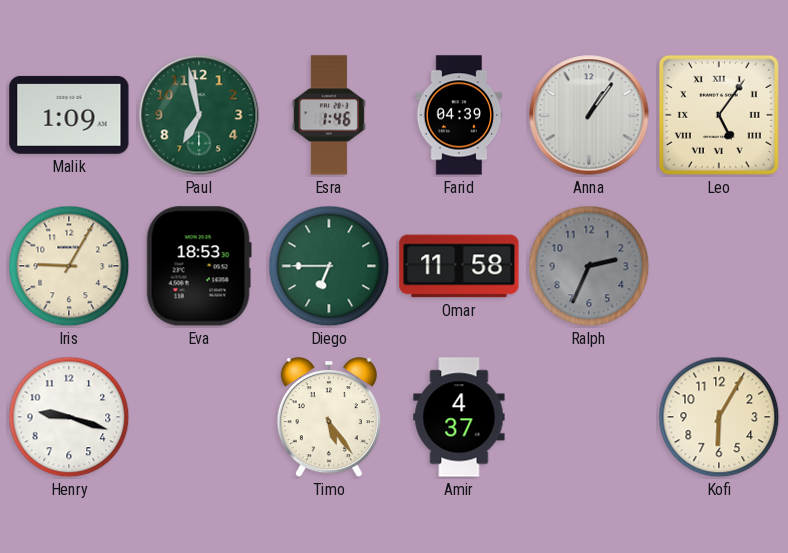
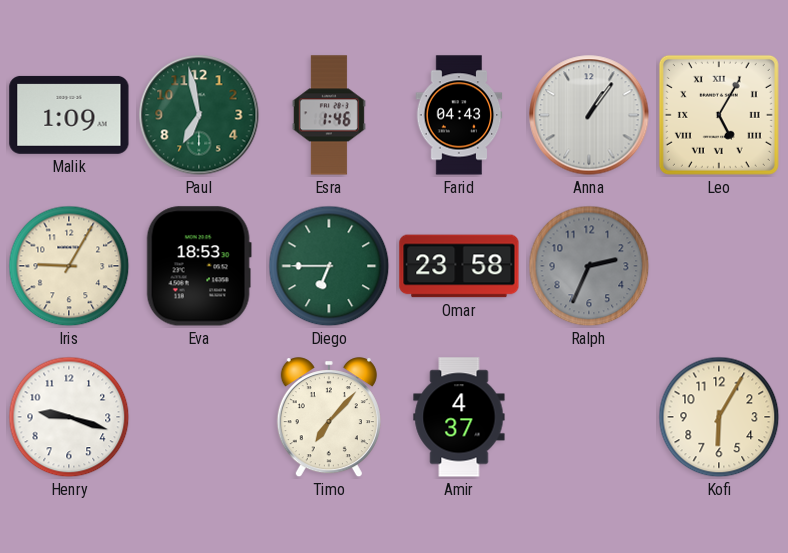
Farid: 04:39 -> 04:43 (459, 115)
Leo: 5:06 -> 5:05 (719, 115)
Omar: 11:58 -> 23:58 (459, 266)
Timo: 5:24 -> 7:07 (329, 418)
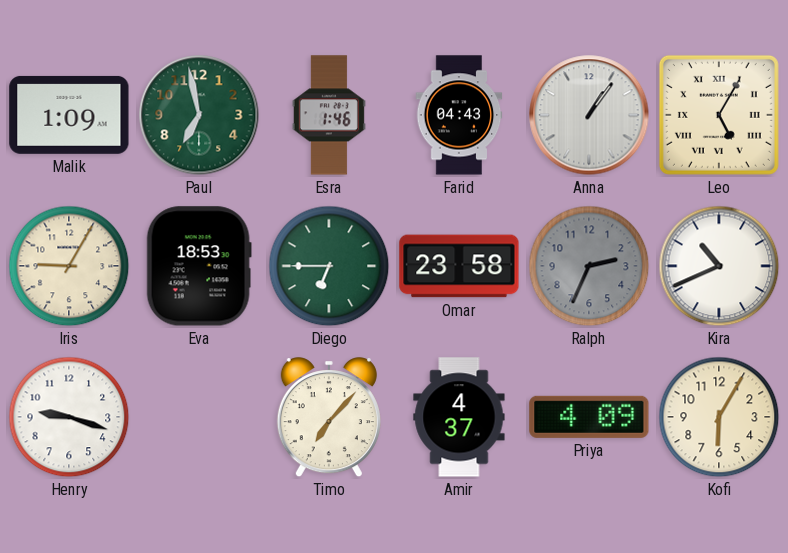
Kira: none -> 10:41 (719, 266)
Priya: none -> 4:09 (589, 417)
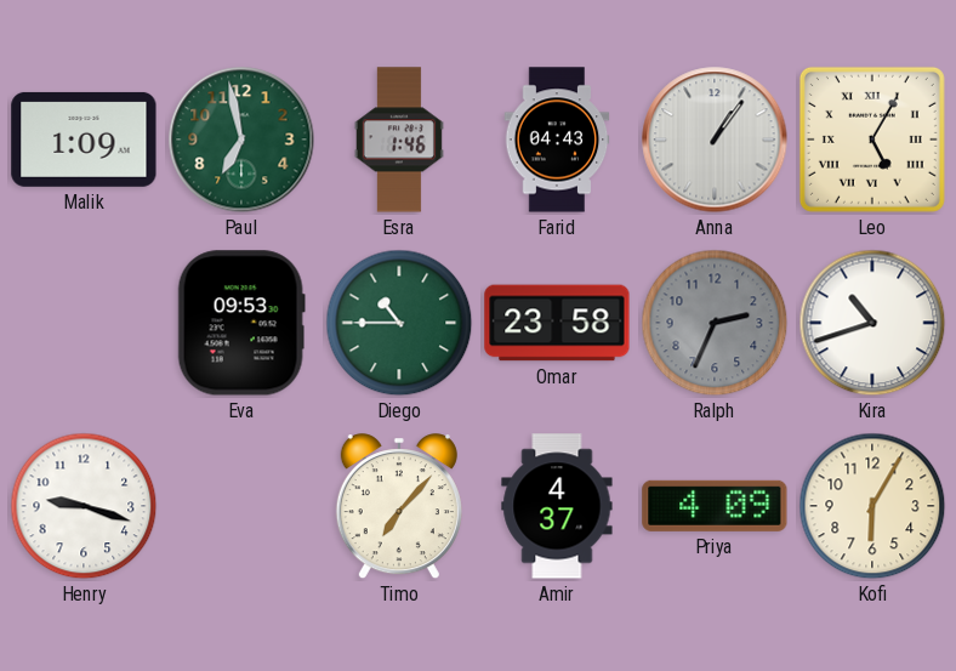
Iris: 9:05 -> none (69, 266)
Eva: 18:53 -> 09:53 (241, 323)
Diego: 6:45 -> 10:45 (399, 323)
Kira: 10:41 -> 10:42 (872, 323)
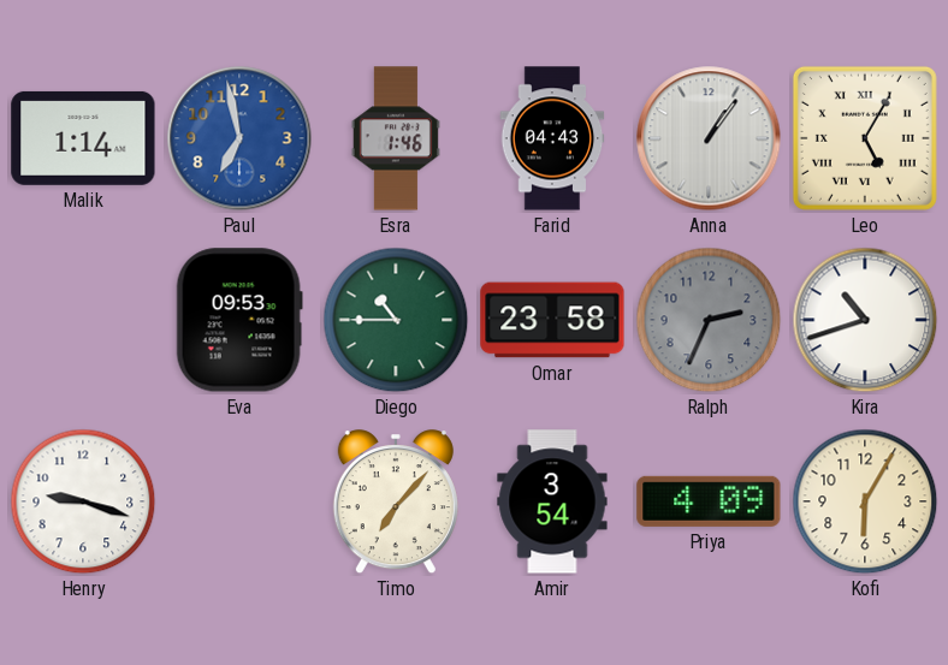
Malik: 1:09 -> 1:14 (83, 138)
Paul dial: green -> blue (239, 138)
Amir: 4:37 -> 3:54 (552, 501)
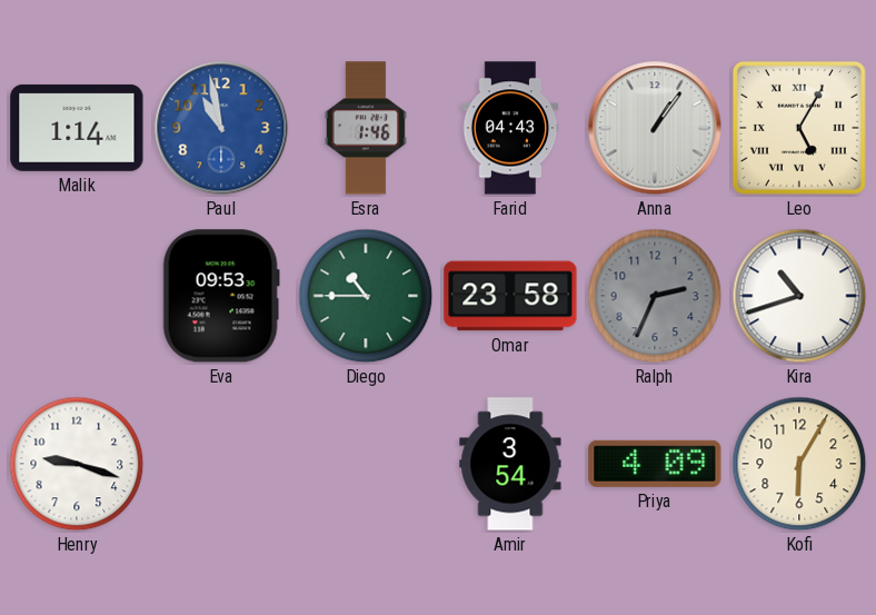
Paul: 6:58 -> 10:58 (221, 128)
Timo: 7:07 -> none (396, 503)
